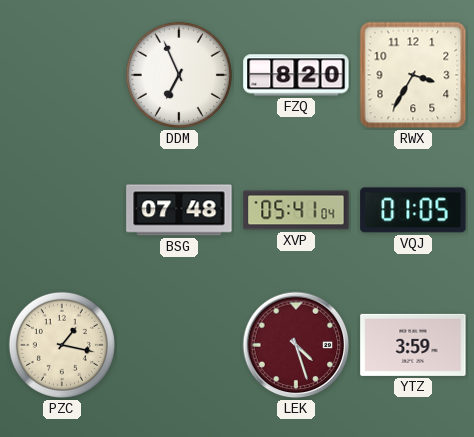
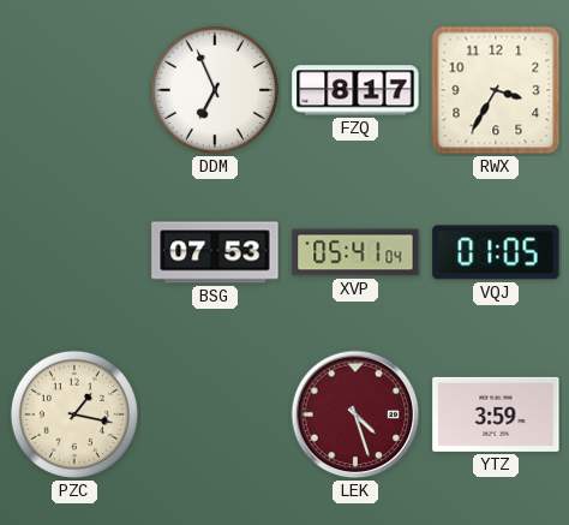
FZQ: 8:20 -> 8:17 (355, 90)
BSG: 07:48 -> 07:53 (215, 252)
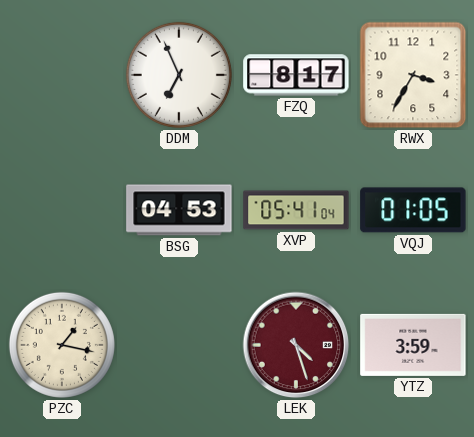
BSG: 07:53 -> 04:53 (179, 210)
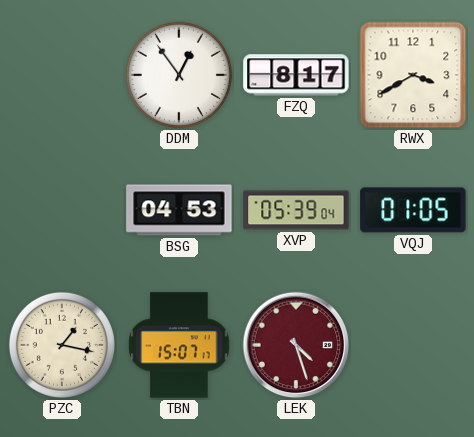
DDM: 6:56 -> 12:54 (179, 75)
RWX: 3:35 -> 3:40 (413, 75)
XVP: 05:41 -> 05:39 (296, 210)
TBN: none -> 15:07 (179, 345)
YTZ: 3:59 -> none (413, 345)
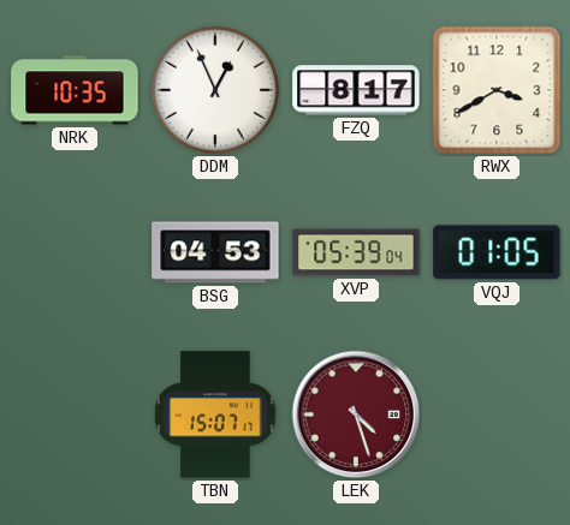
NRK: none -> 10:35 (75, 90)
DDM: 12:54 -> 12:56 (215, 90)
PZC: 1:17 -> none (62, 345)
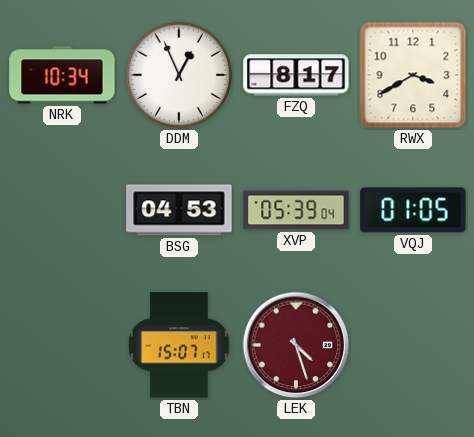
NRK: 10:35 -> 10:34 (62, 75)
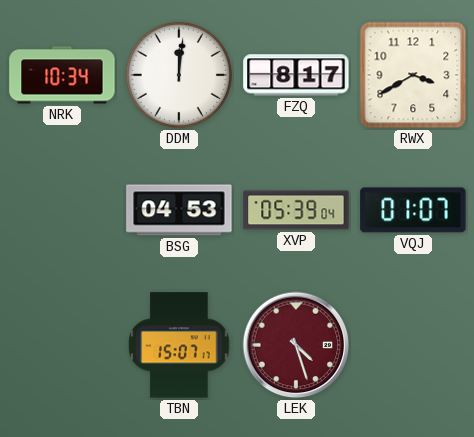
DDM: 12:56 -> 12:01 (179, 75)
VQJ: 01:05 -> 01:07 (413, 210)
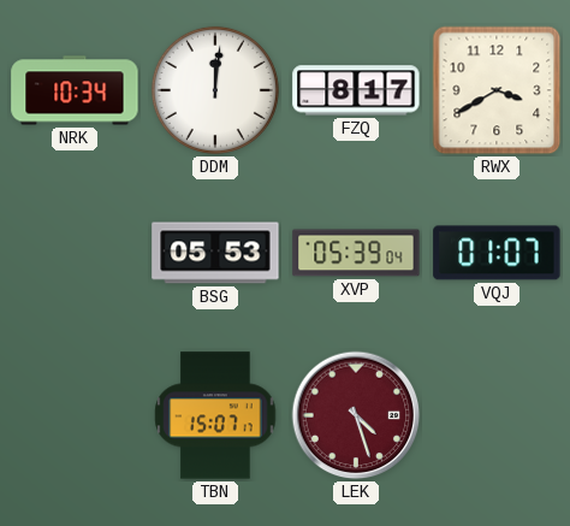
BSG: 04:53 -> 05:53 (215, 253)
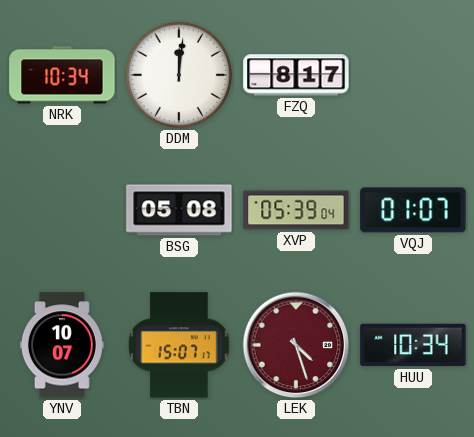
RWX: 3:40 -> none (497, 90)
BSG: 05:53 -> 05:08 (179, 210)
YNV: none -> 10:07 (62, 345)
HUU: none -> 10:34 (413, 345)
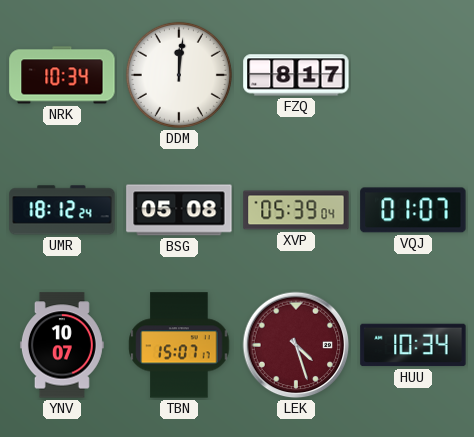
UMR: none -> 18:12 (62, 210)
